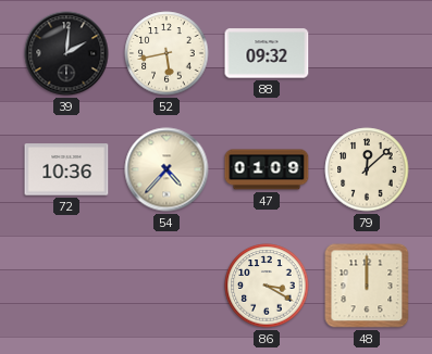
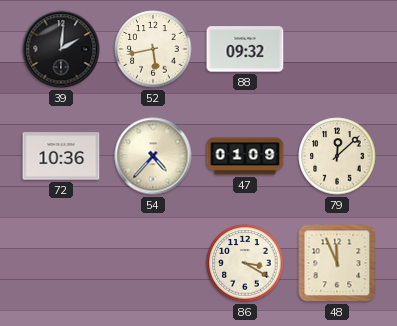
48: 12:00 -> 11:56 (337, 263)
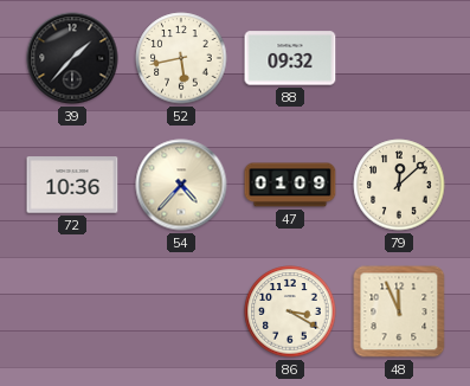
39: 2:01 -> 1:37 (72, 58)
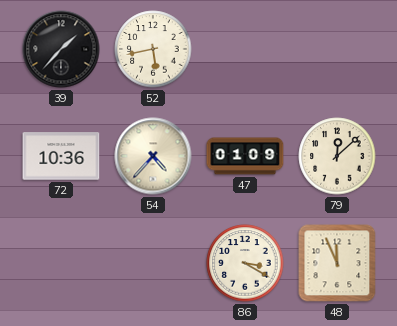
88: 09:32 -> none (290, 58)
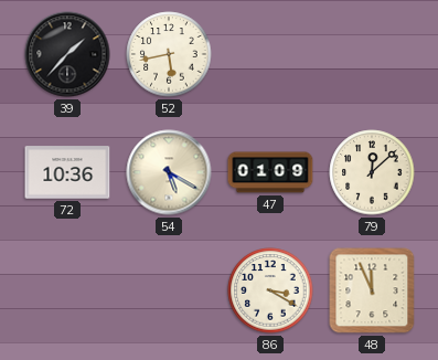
54: 4:37 -> 5:20 (169, 172)
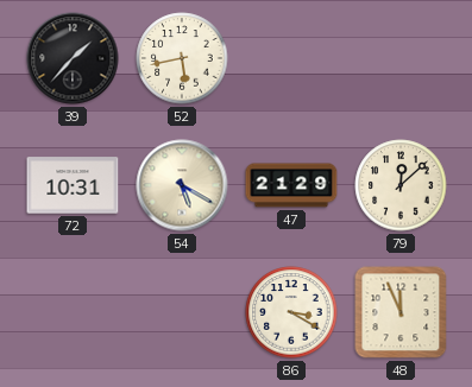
72: 10:36 -> 10:31 (73, 185)
47: 01:09 -> 21:29 (291, 185)
